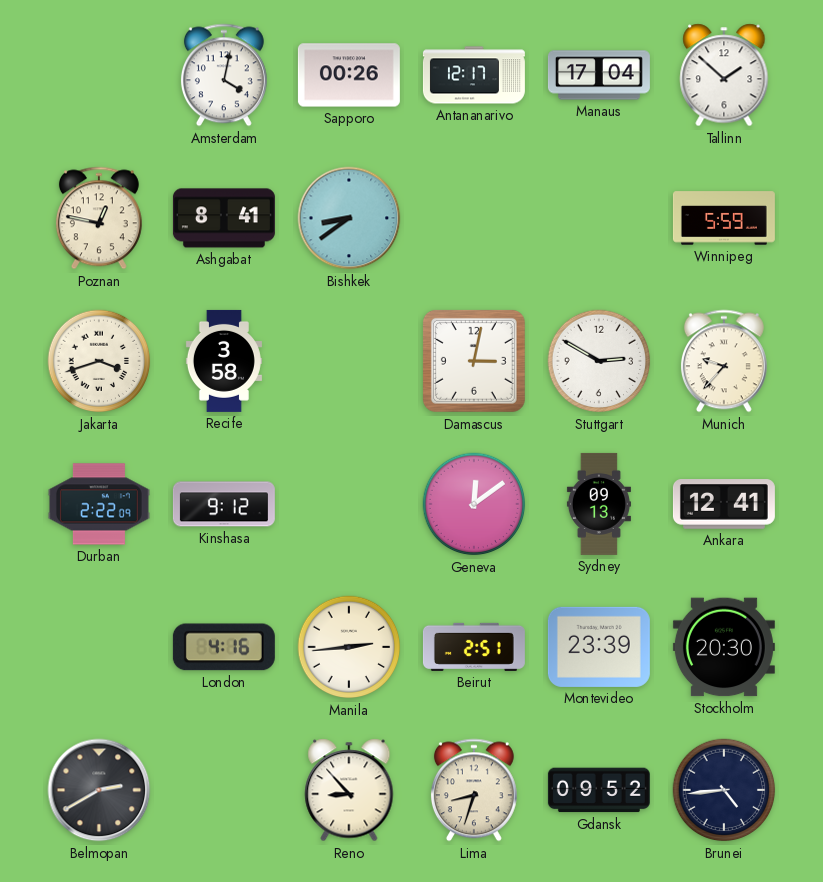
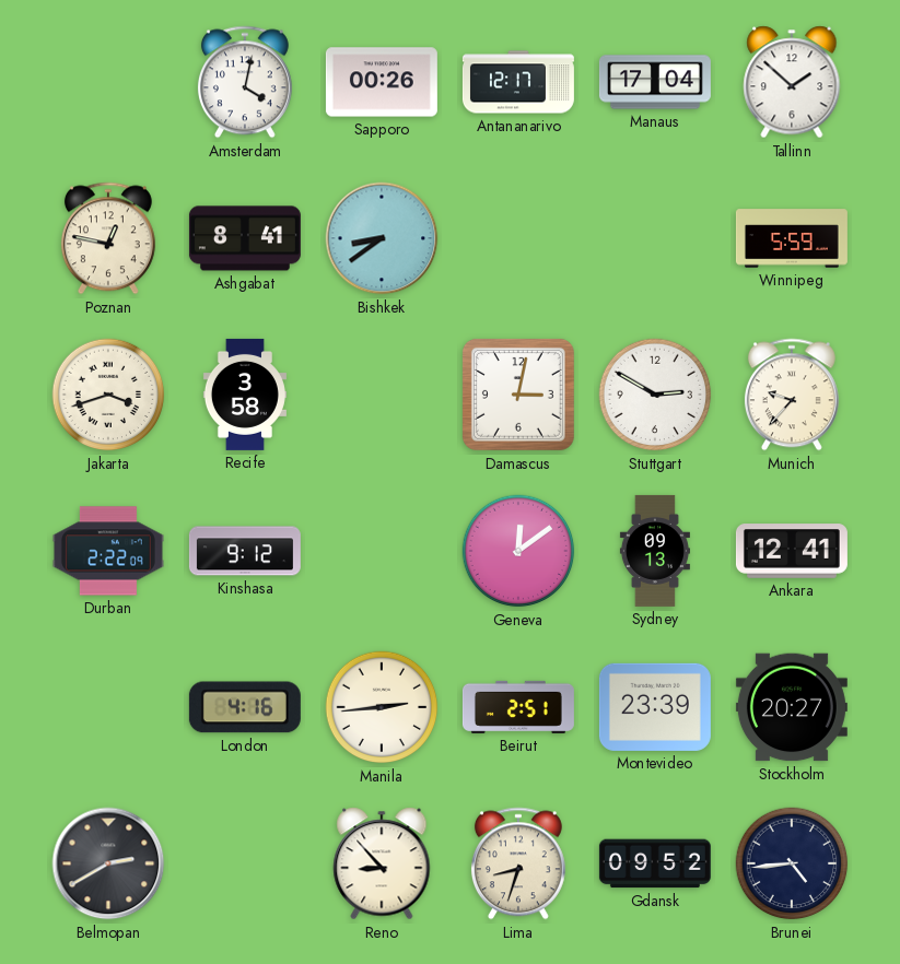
Stockholm: 20:30 -> 20:27 (792, 707)
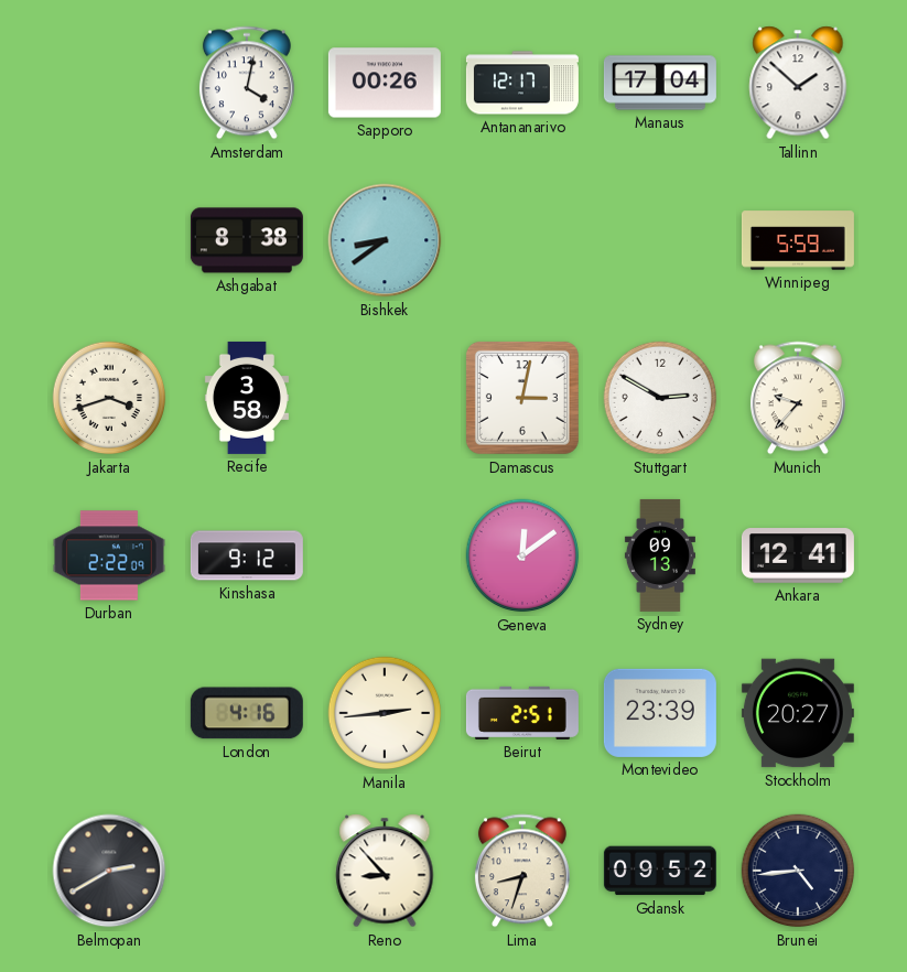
Poznan: 12:47 -> none (108, 238)
Ashgabat: 8:41 -> 8:38 (247, 240)
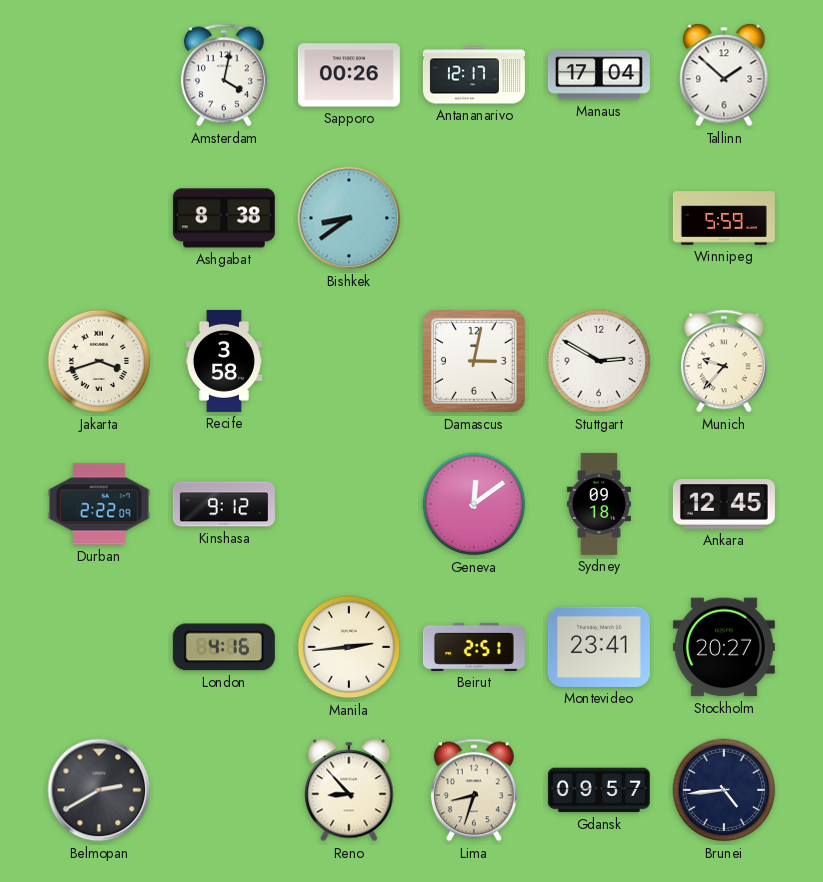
Sydney: 09:13 -> 09:18 (599, 504)
Ankara: 12:41 -> 12:45 (724, 504)
Montevideo: 23:39 -> 23:41 (599, 647)
Gdansk: 09:52 -> 09:57 (599, 790)
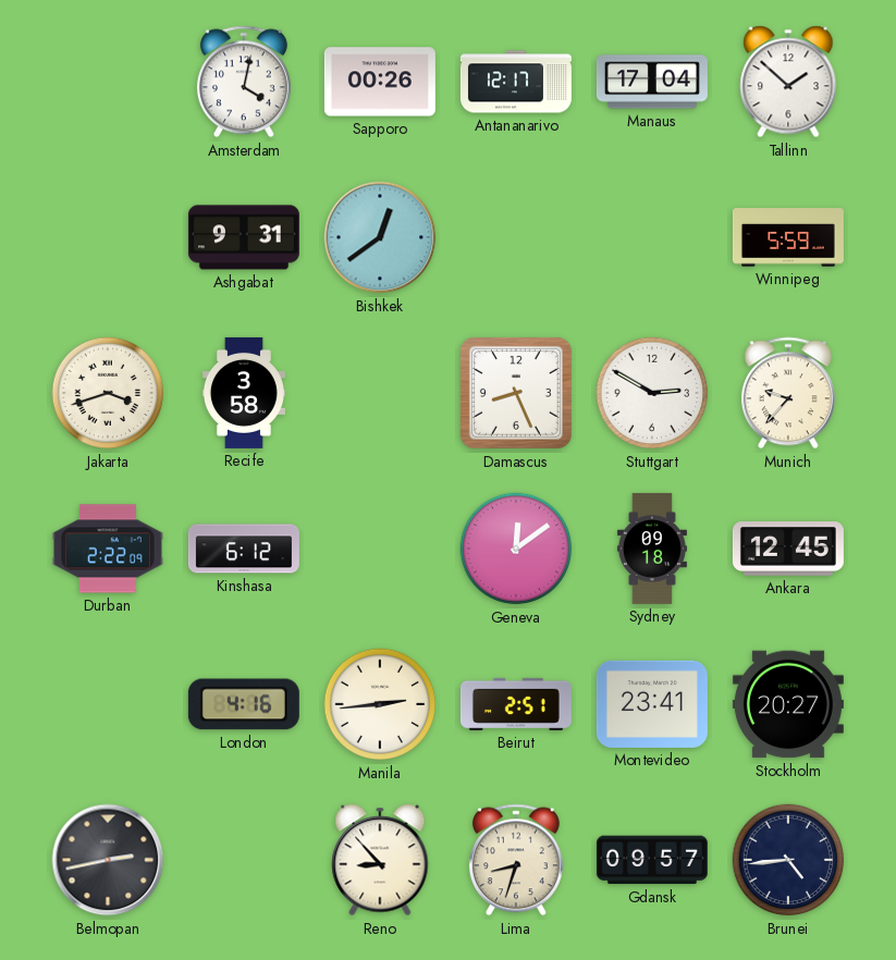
Ashgabat: 8:38 -> 9:31 (244, 237)
Bishkek: 8:39 -> 12:39 (380, 237)
Damascus: 3:02 -> 8:26 (516, 393)
Kinshasa: 9:12 -> 6:12 (244, 549)
Belmopan: 2:40 -> 2:43 (108, 860)
